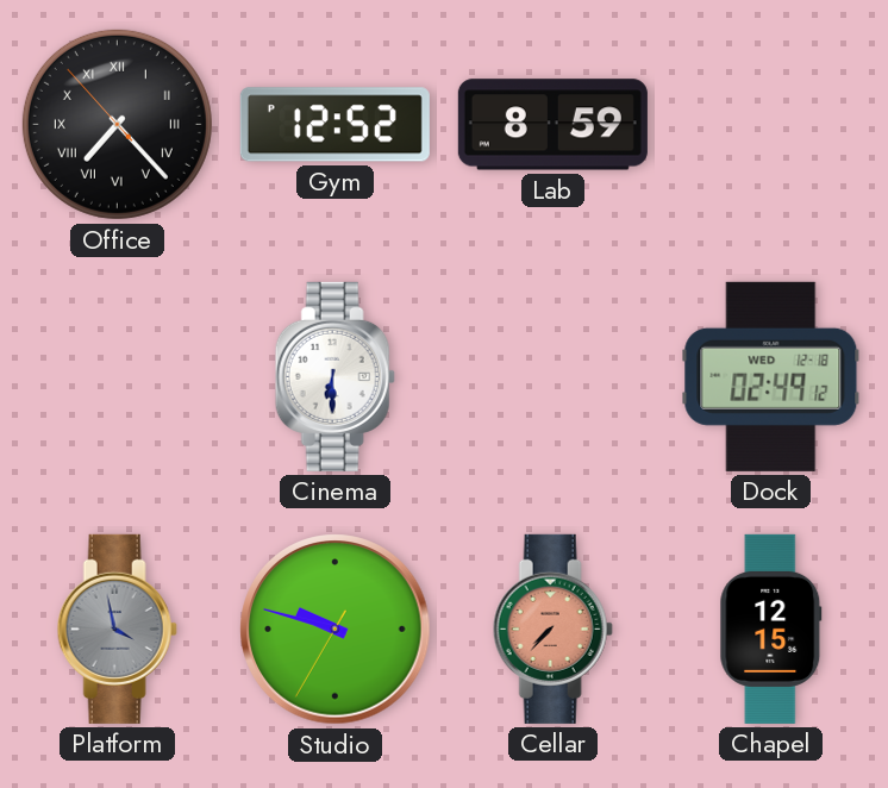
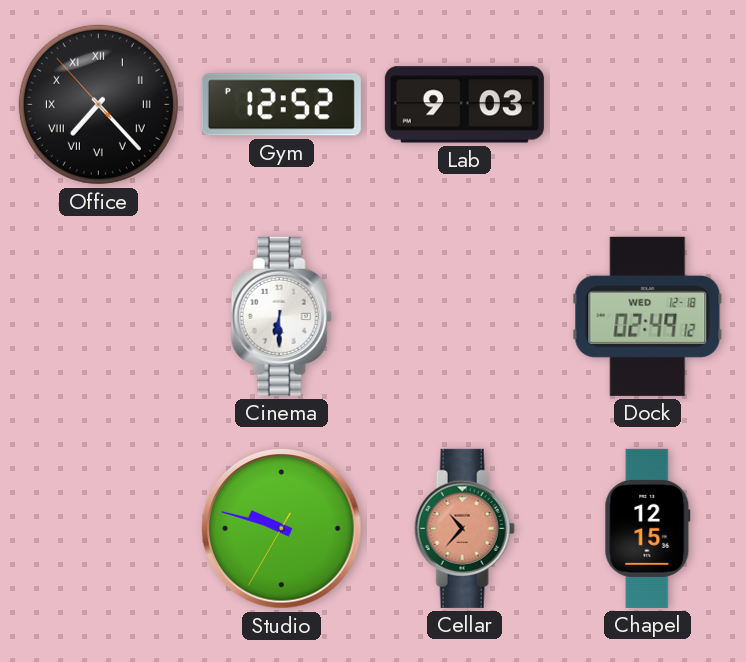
Lab: 8:59 -> 9:03 (464, 105)
Platform: 3:58 -> none (117, 628)
Cellar: 7:37 -> 10:37 (464, 528)
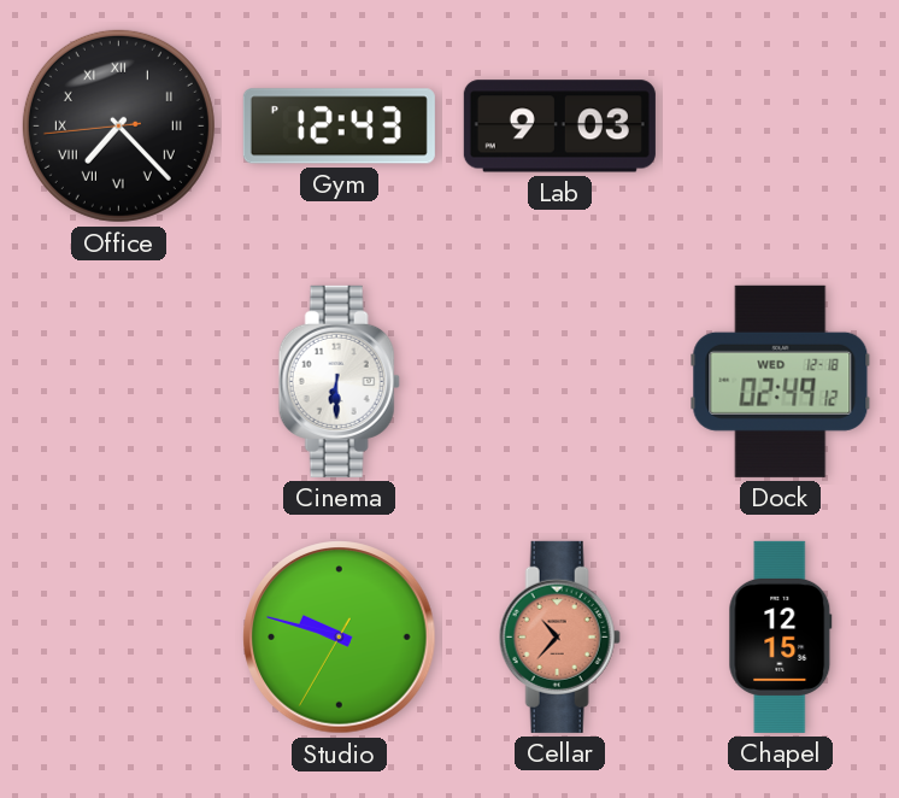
Office: 7:22:53 -> 7:22:44 (118, 125)
Gym: 12:52 -> 12:43 (339, 127)
